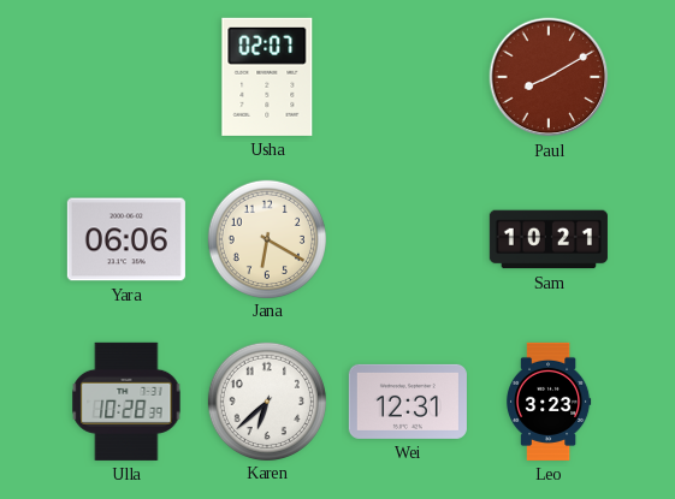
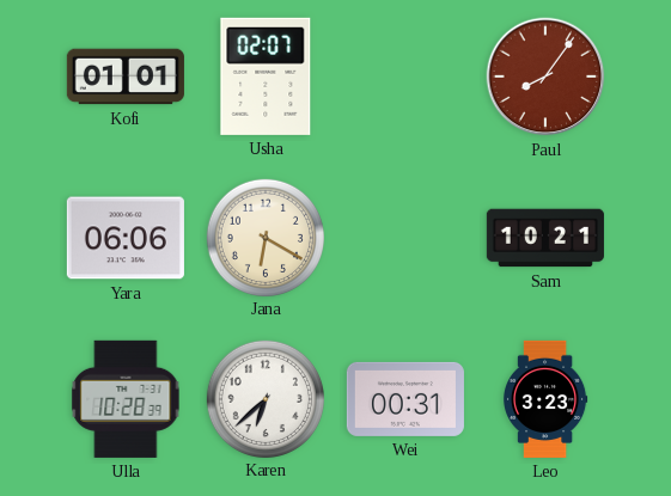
Kofi: none -> 01:01 (126, 76)
Paul: 8:10 -> 8:06 (545, 76)
Wei: 12:31 -> 00:31 (405, 399)
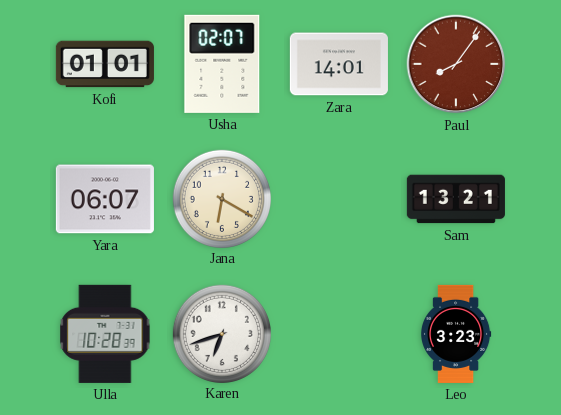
Zara: none -> 14:01 (339, 64)
Yara: 06:06 -> 06:07 (105, 199)
Sam: 10:21 -> 13:21 (456, 199)
Karen: 6:38 -> 6:42 (221, 333)
Wei: 00:31 -> none (405, 399)
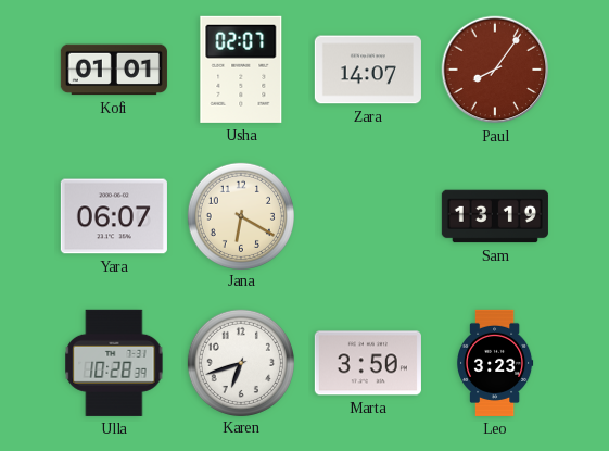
Zara: 14:01 -> 14:07 (368, 70)
Sam: 13:21 -> 13:19 (495, 216)
Marta: none -> 3:50 (368, 363)
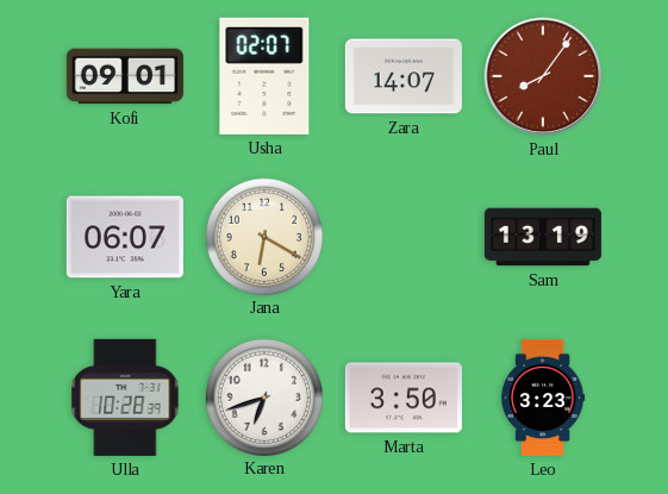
Kofi: 01:01 -> 09:01 (125, 76)
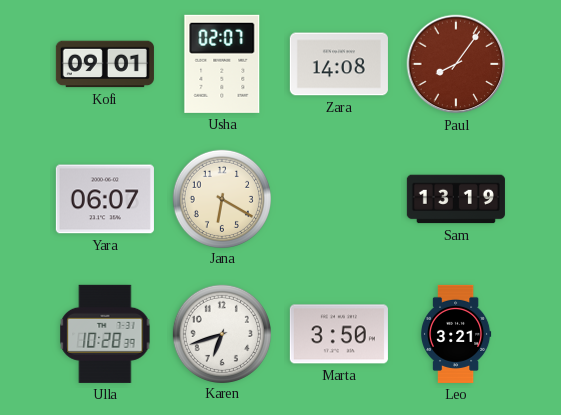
Zara: 14:07 -> 14:08 (339, 64)
Leo: 3:23 -> 3:21 (456, 334)
